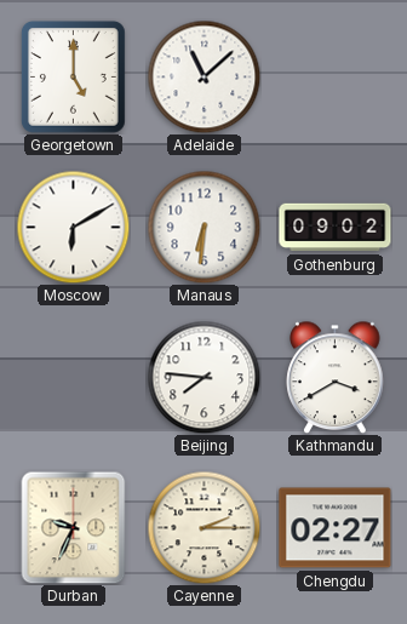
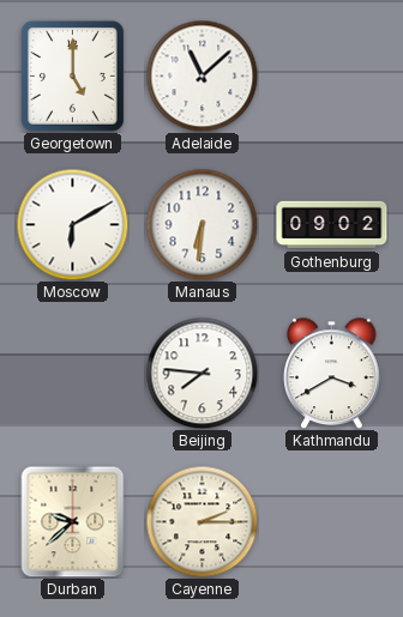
Durban: 9:34 -> 9:38 (73, 521)
Chengdu: 02:27 -> none (336, 528)
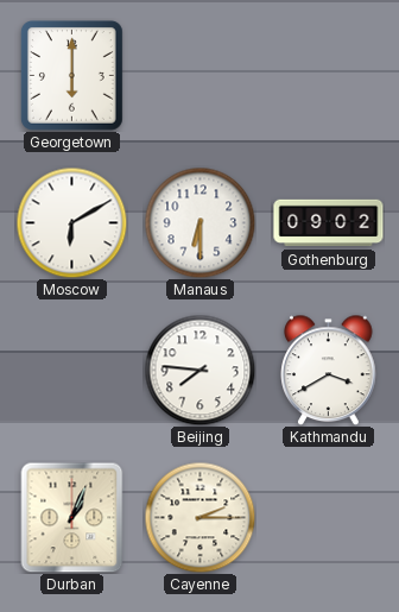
Georgetown: 5:00 -> 6:00 (71, 75)
Adelaide: 11:08 -> none (201, 75)
Manaus: 6:31 -> 6:30 (199, 222)
Durban: 9:38 -> 1:04 (72, 517)
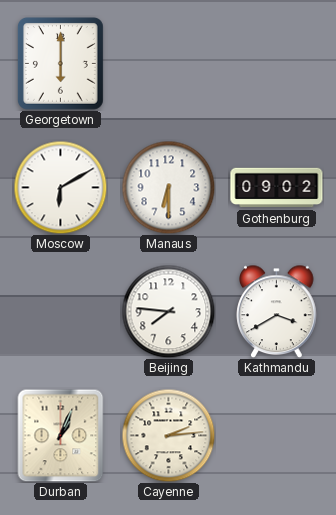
Cayenne: 2:15 -> 2:14 (168, 435)
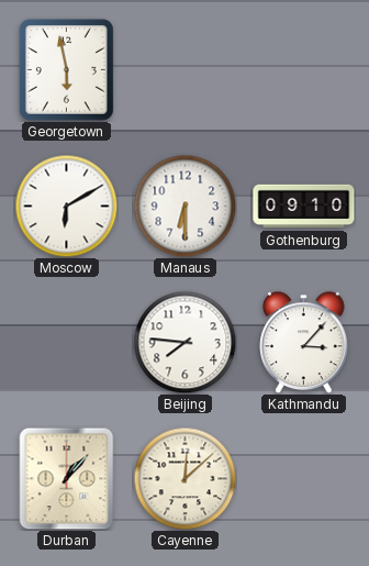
Georgetown: 6:00 -> 5:58 (66, 69)
Gothenburg: 09:02 -> 09:10 (304, 207)
Kathmandu: 3:40 -> 3:07 (304, 342)
Durban: 1:04 -> 1:07 (67, 478)
Cayenne: 2:14 -> 12:08 (185, 478)
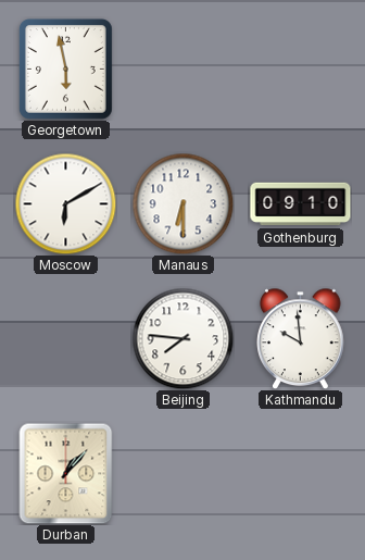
Kathmandu: 3:07 -> 9:59 (301, 338)
Cayenne: 12:08 -> none (185, 478)
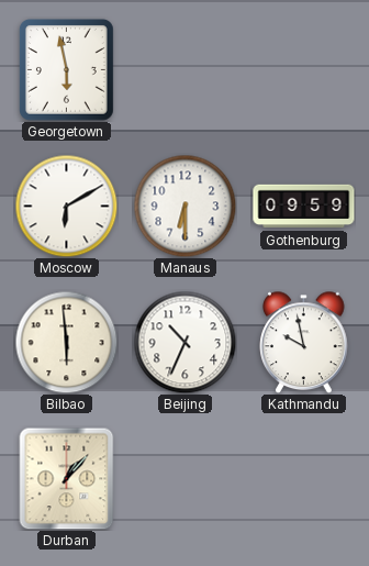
Gothenburg: 09:10 -> 09:59 (304, 207)
Bilbao: none -> 5:59 (66, 342)
Beijing: 7:46 -> 10:34 (185, 342)
Kathmandu: 9:59 -> 9:58 (304, 342)
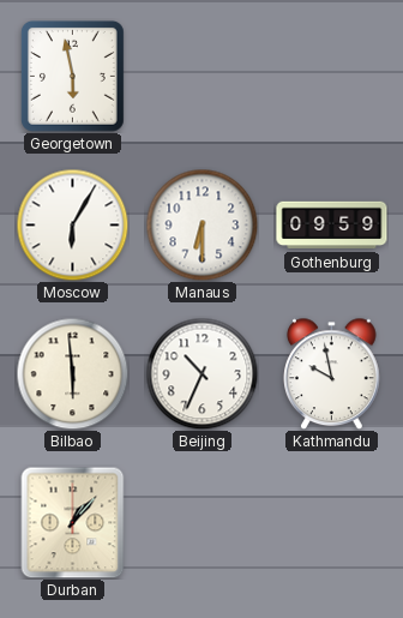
Moscow: 6:10 -> 6:05 (72, 224)
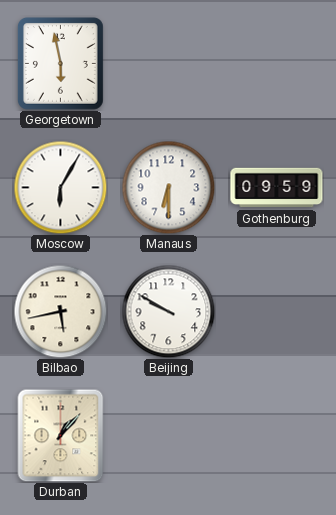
Bilbao: 5:59 -> 5:43 (60, 311)
Beijing: 10:34 -> 9:50 (168, 311)
Kathmandu: 9:58 -> none (332, 373)
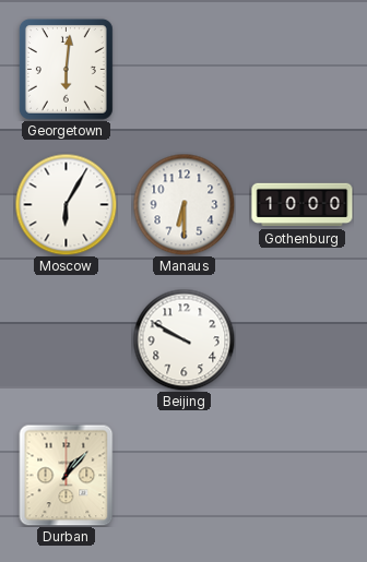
Georgetown: 5:58 -> 6:01 (66, 69)
Gothenburg: 09:59 -> 10:00 (303, 205)
Bilbao: 5:43 -> none (60, 311)
